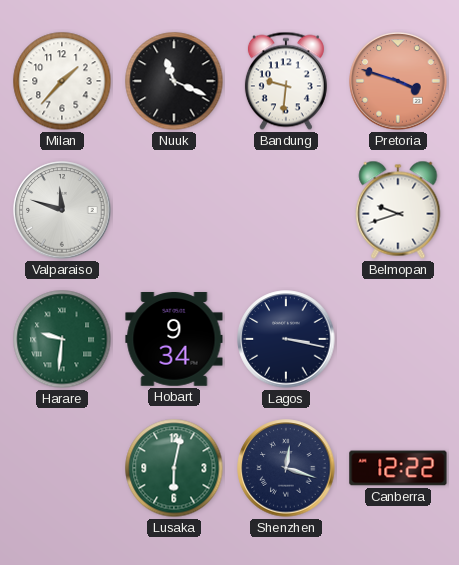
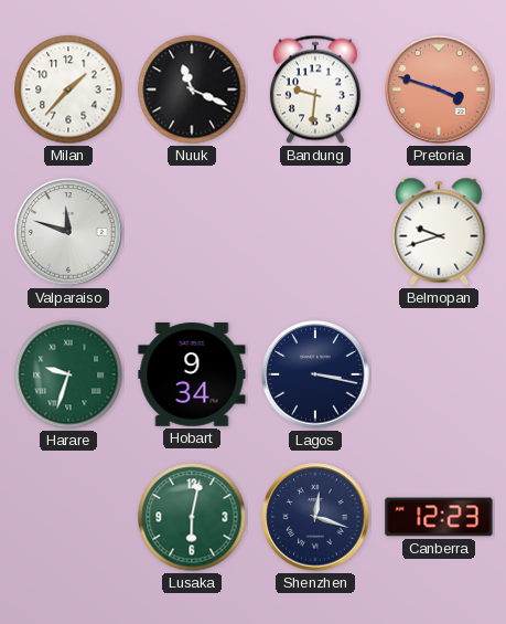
Harare: 9:31 -> 9:33 (68, 374)
Canberra: 12:22 -> 12:23 (439, 517)
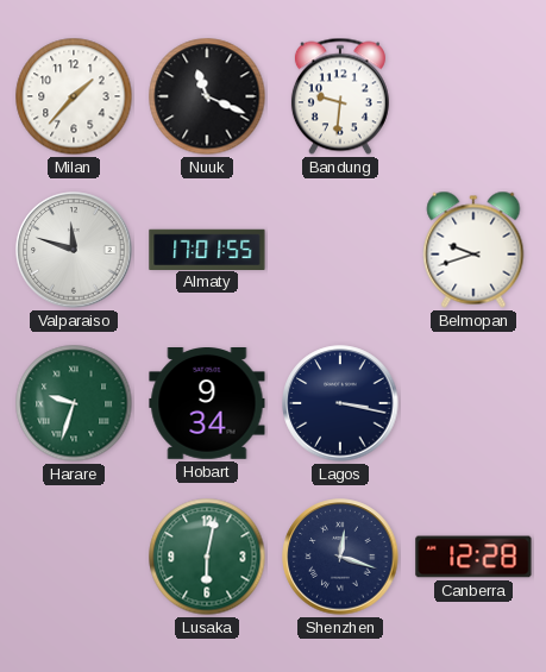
Pretoria: 3:48 -> none (439, 89)
Almaty: none -> 17:01 (207, 249)
Canberra: 12:23 -> 12:28 (473, 557)
